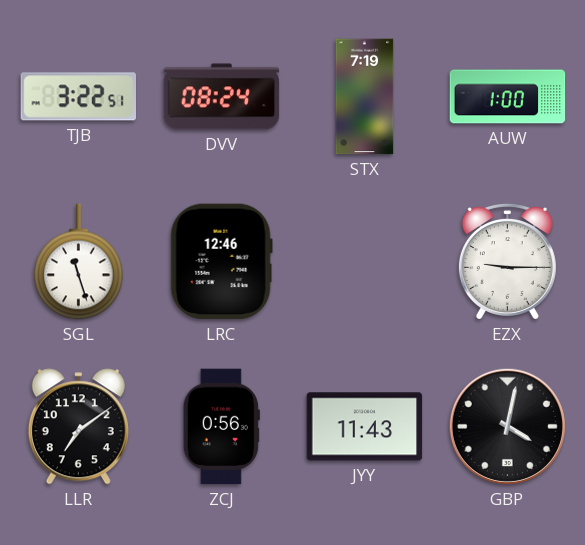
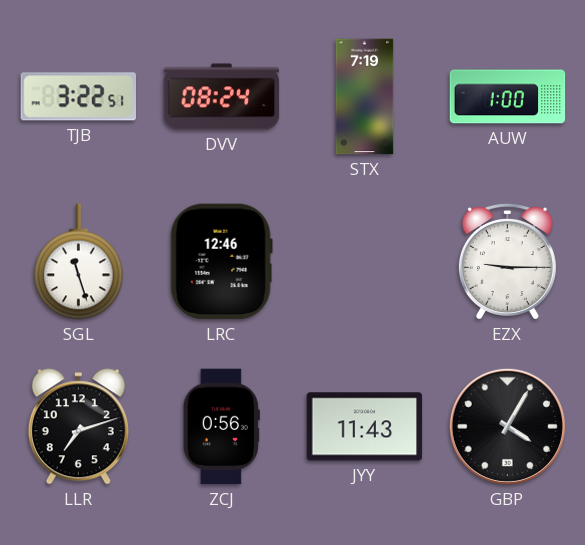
LLR: 7:09 -> 7:12 (78, 427)
GBP: 4:02 -> 4:05 (507, 426)
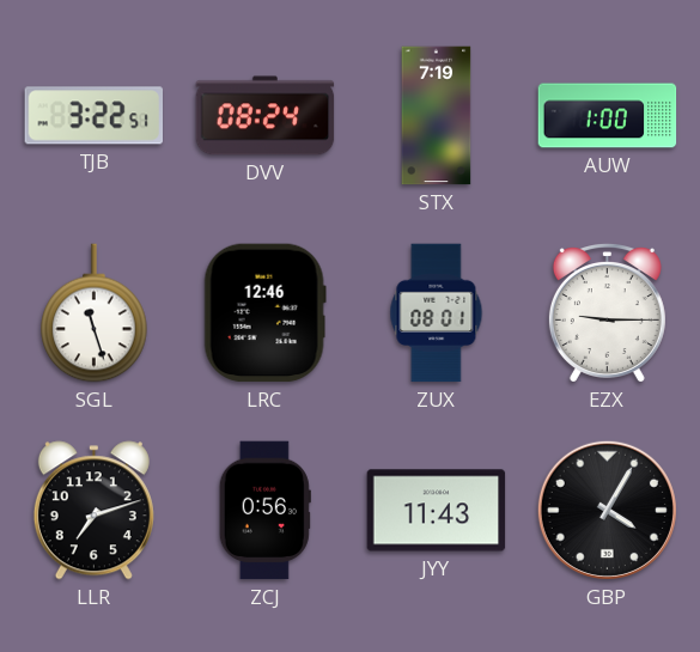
ZUX: none -> 08:01 (437, 313)
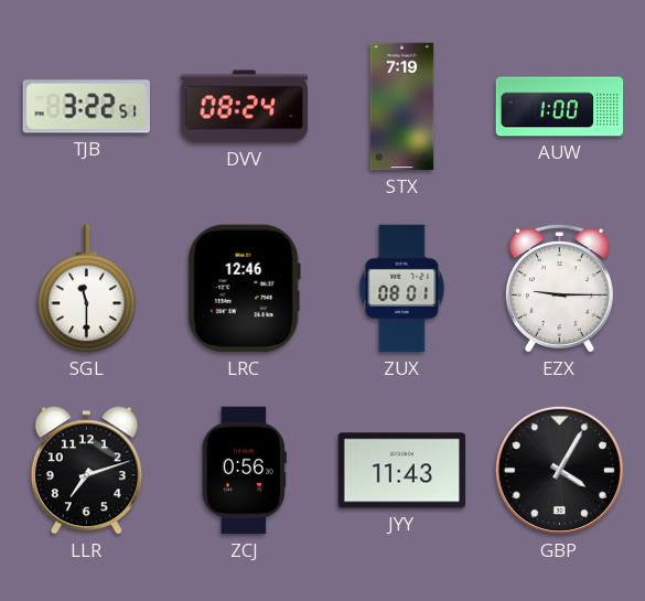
SGL: 11:27 -> 11:30 (87, 289)
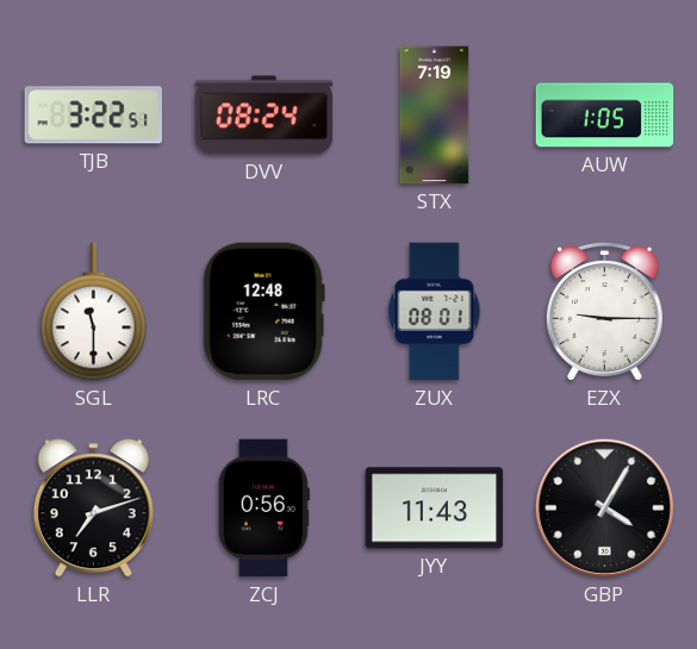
AUW: 1:00 -> 1:05 (605, 116)
LRC: 12:46 -> 12:48 (263, 312)
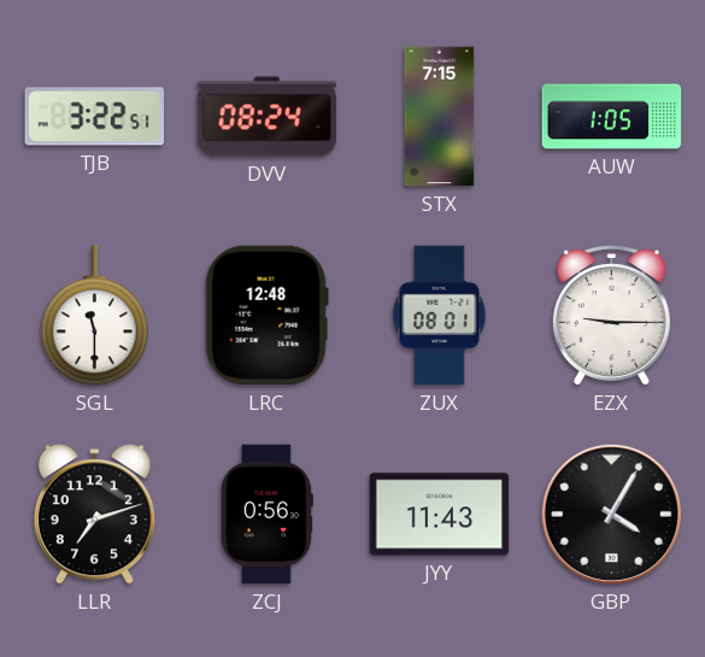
STX: 7:19 -> 7:15 (440, 117)
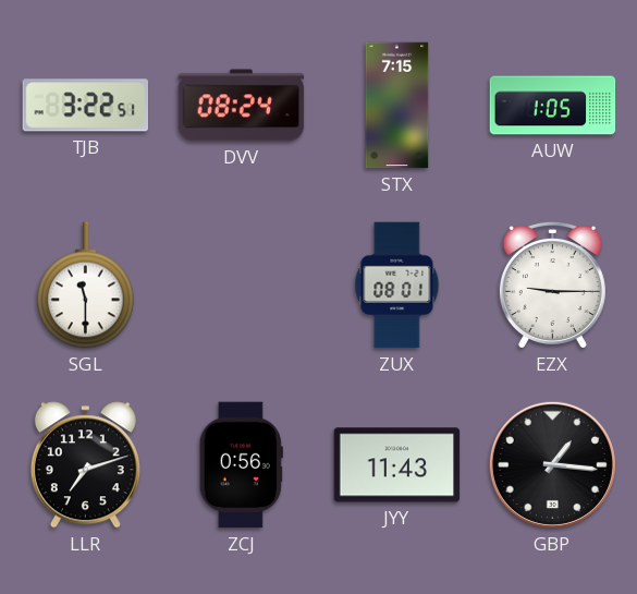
LRC: 12:48 -> none (266, 316)
GBP: 4:05 -> 1:16 (552, 464)
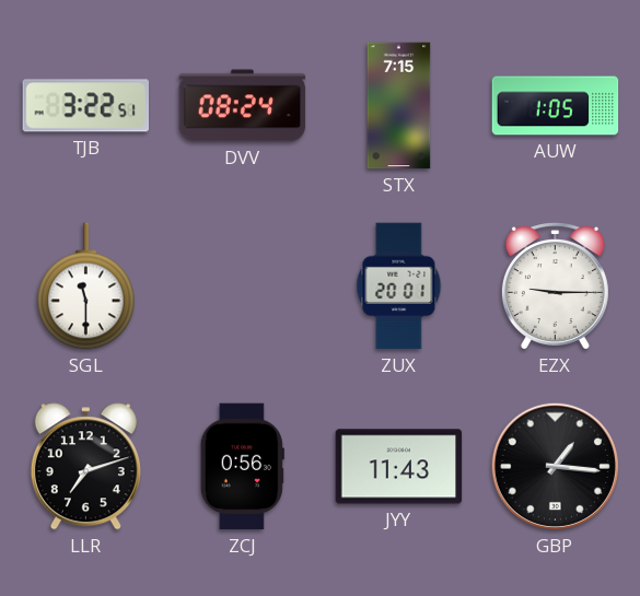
ZUX: 08:01 -> 20:01 (399, 287)
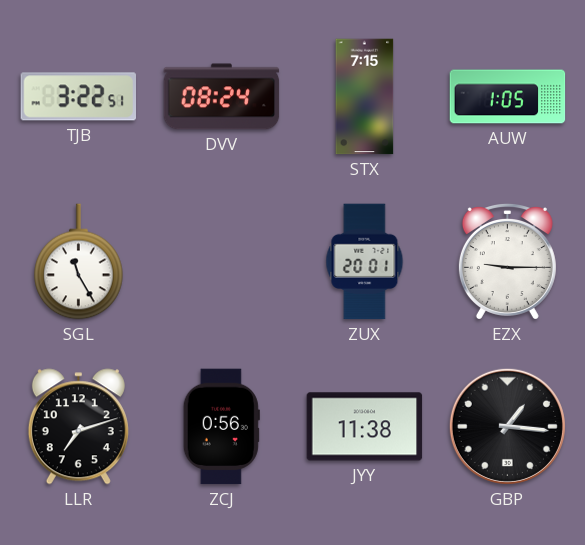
SGL: 11:30 -> 11:25 (79, 262)
JYY: 11:43 -> 11:38 (365, 427)
